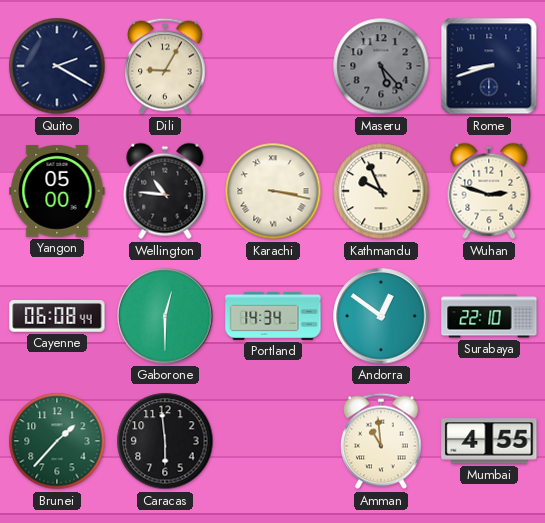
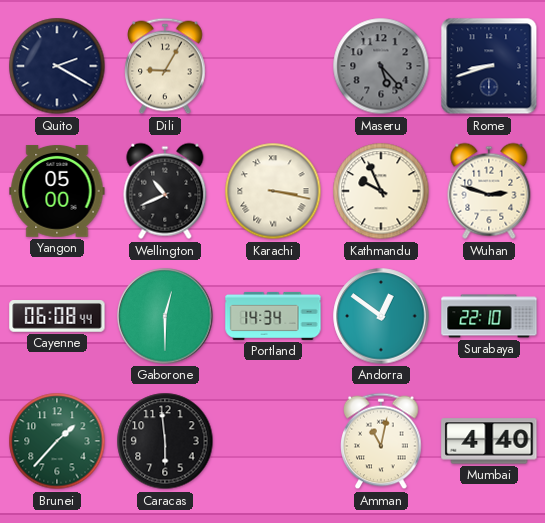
Wellington: 10:46 -> 10:41 (165, 191)
Amman: 10:59 -> 11:02 (381, 441)
Mumbai: 4:55 -> 4:40 (489, 441)
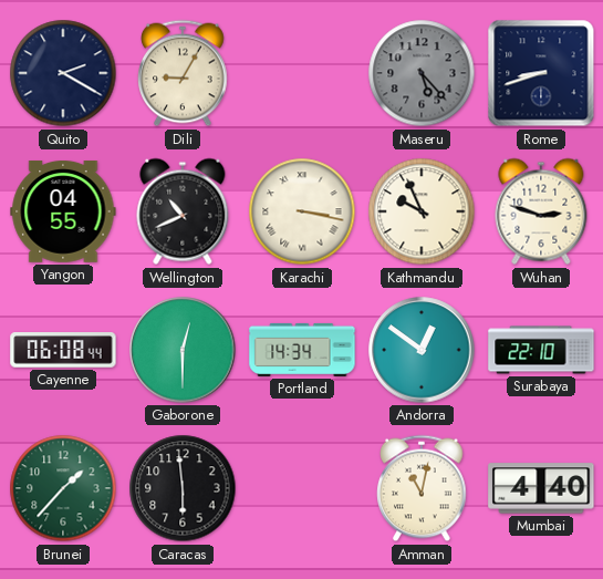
Yangon: 05:00 -> 04:55 (63, 213)
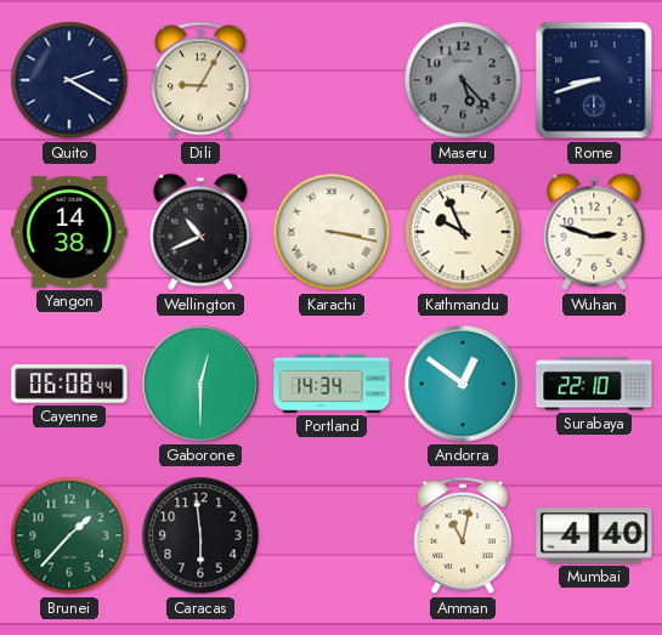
Yangon: 04:55 -> 14:38 (69, 233)
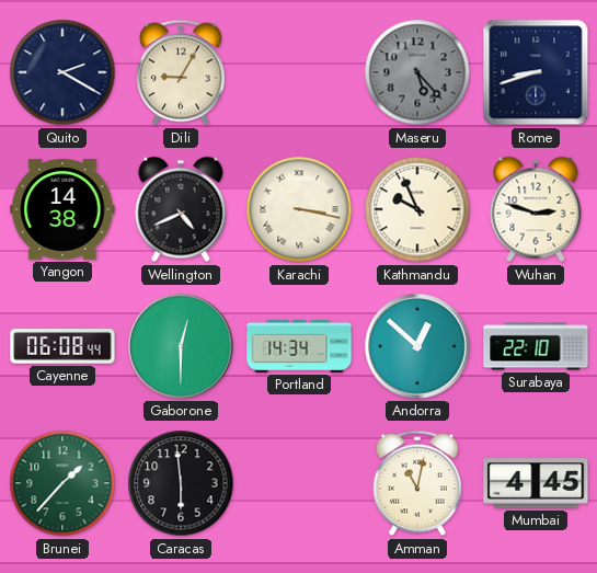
Wellington: 10:41 -> 4:41 (181, 209)
Andorra: 12:51 -> 12:52 (417, 346)
Mumbai: 4:40 -> 4:45 (536, 483)
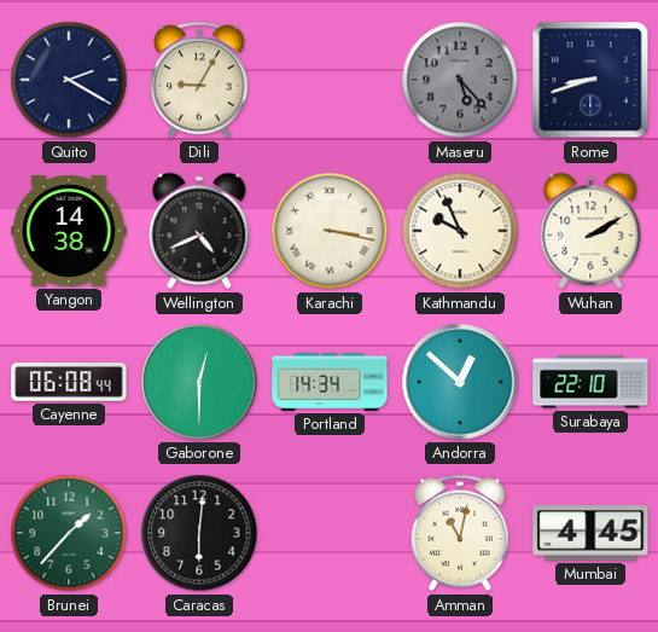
Wuhan: 2:48 -> 2:10 (590, 231)
Caracas: 5:59 -> 6:01 (199, 533)
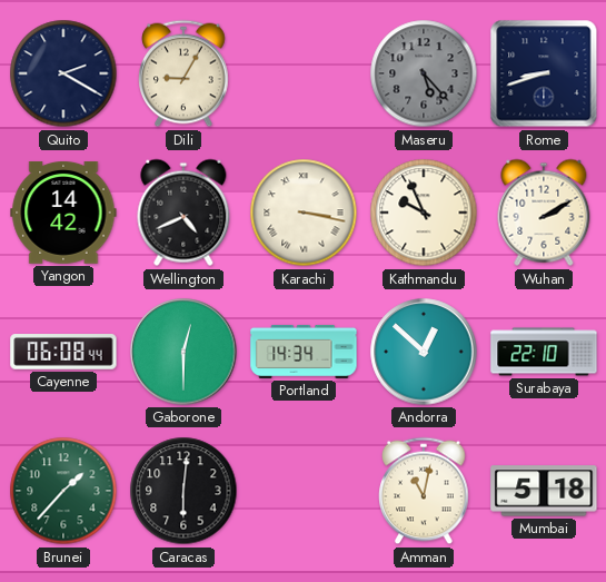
Yangon: 14:38 -> 14:42 (63, 214)
Mumbai: 4:45 -> 5:18 (544, 491)
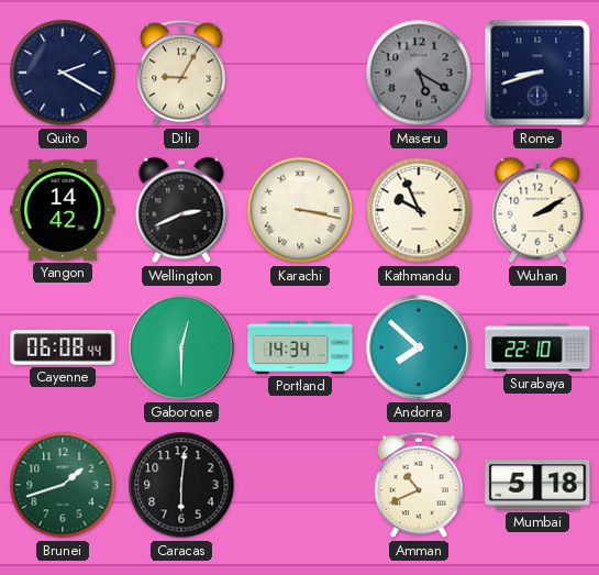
Maseru: 5:23 -> 5:20 (419, 73)
Wellington: 4:41 -> 2:41 (181, 210)
Andorra: 12:52 -> 7:52 (419, 347)
Brunei: 1:37 -> 1:42 (63, 485)
Amman: 11:02 -> 10:41 (419, 485)
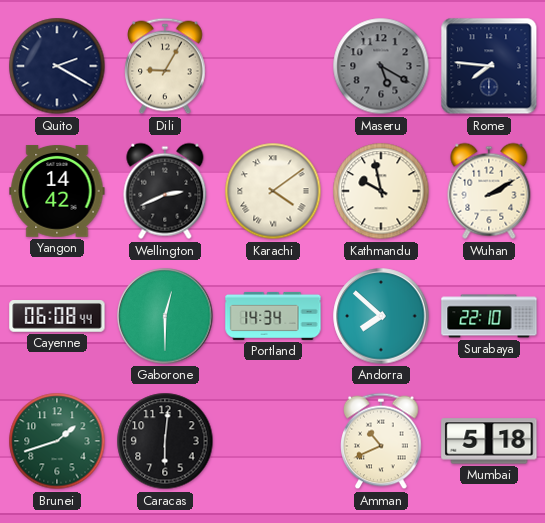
Rome: 8:42 -> 7:46 (489, 66)
Karachi: 3:17 -> 4:09 (273, 191)
Kathmandu: 9:56 -> 9:58 (381, 191)
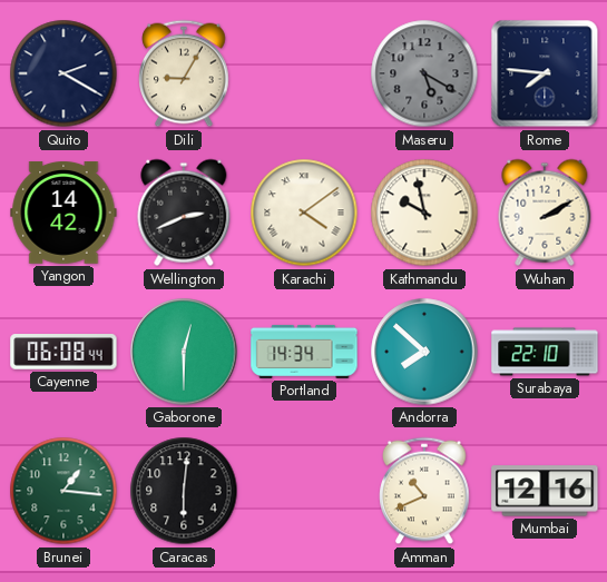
Brunei: 1:42 -> 1:16 (63, 491)
Mumbai: 5:18 -> 12:16 (545, 491)
